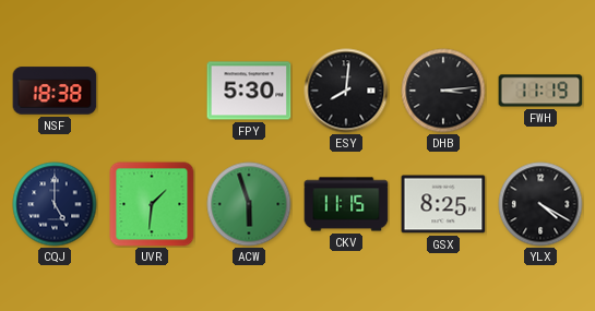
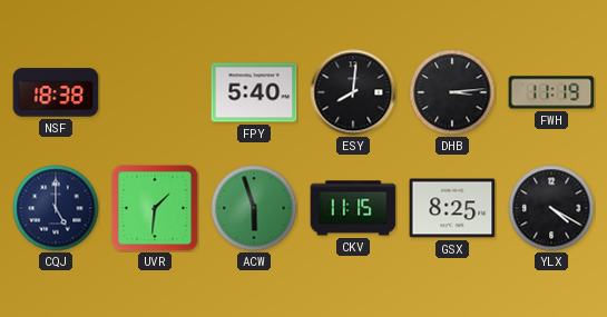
FPY: 5:30 -> 5:40 (254, 92)
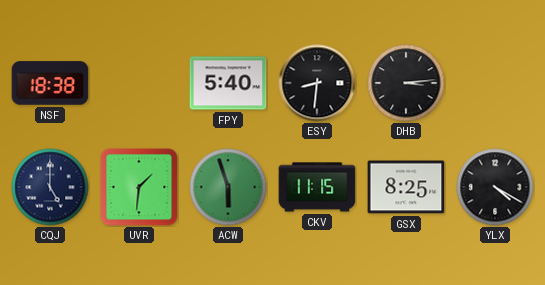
ESY: 8:01 -> 8:31 (317, 83)
FWH: 11:19 -> none (551, 92)
